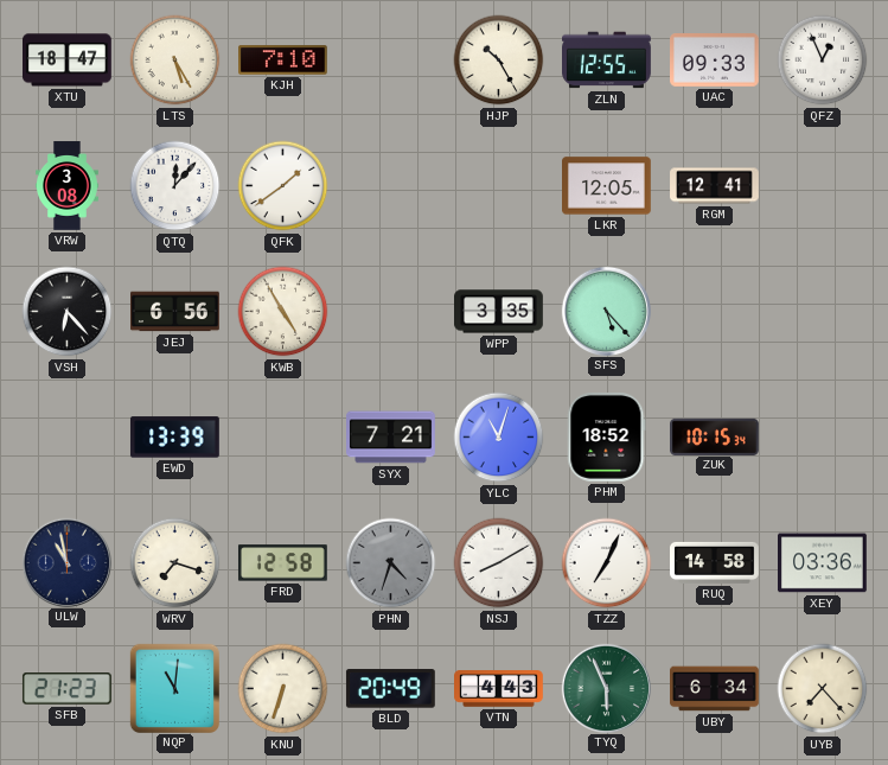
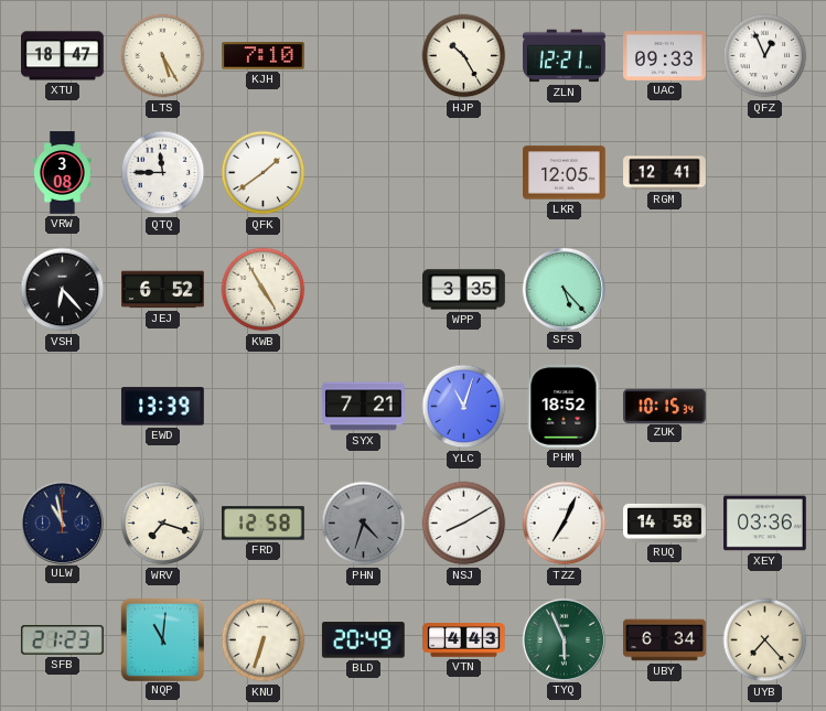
ZLN: 12:55 -> 12:21 (565, 56)
QTQ: 12:07 -> 11:45 (163, 173)
JEJ: 6:56 -> 6:52 (163, 290)
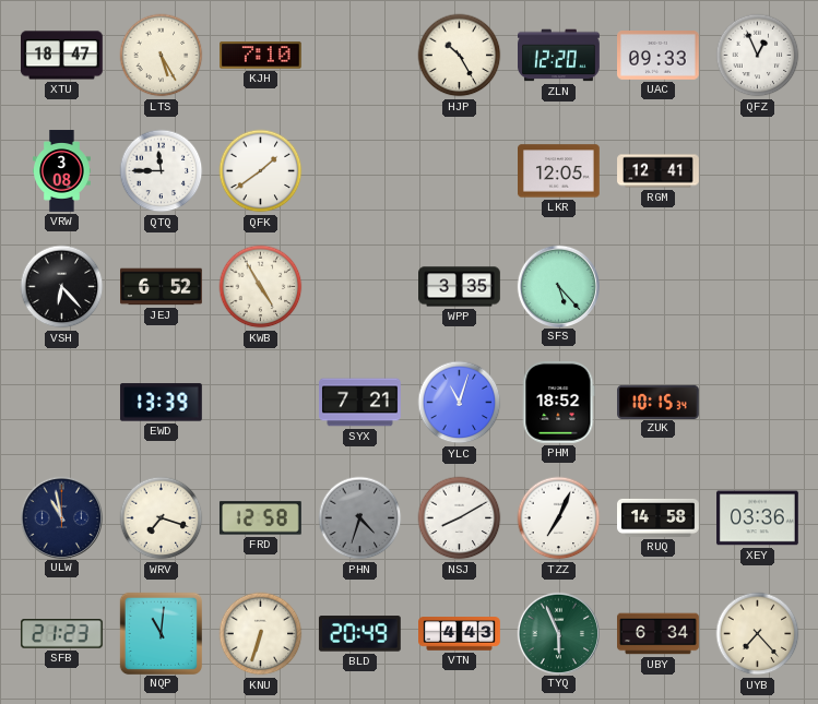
ZLN: 12:21 -> 12:20 (559, 56)
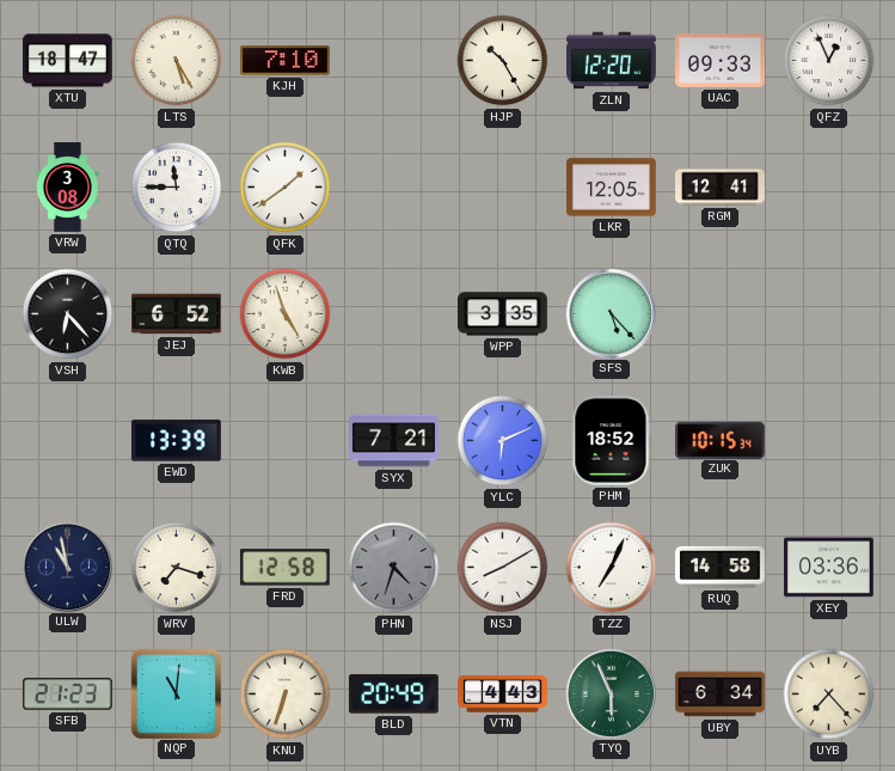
KWB: 4:55 -> 4:57 (286, 314)
YLC: 11:03 -> 6:11 (503, 441)
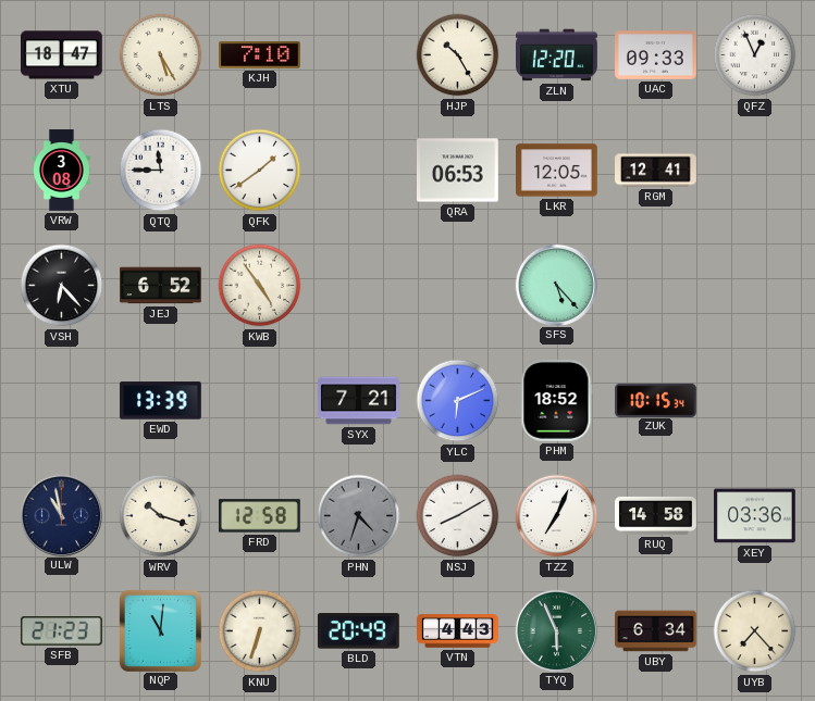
QRA: none -> 06:53 (458, 171)
KWB: 4:57 -> 4:54 (260, 286)
WPP: 3:35 -> none (503, 314)
WRV: 7:18 -> 10:18 (161, 516)
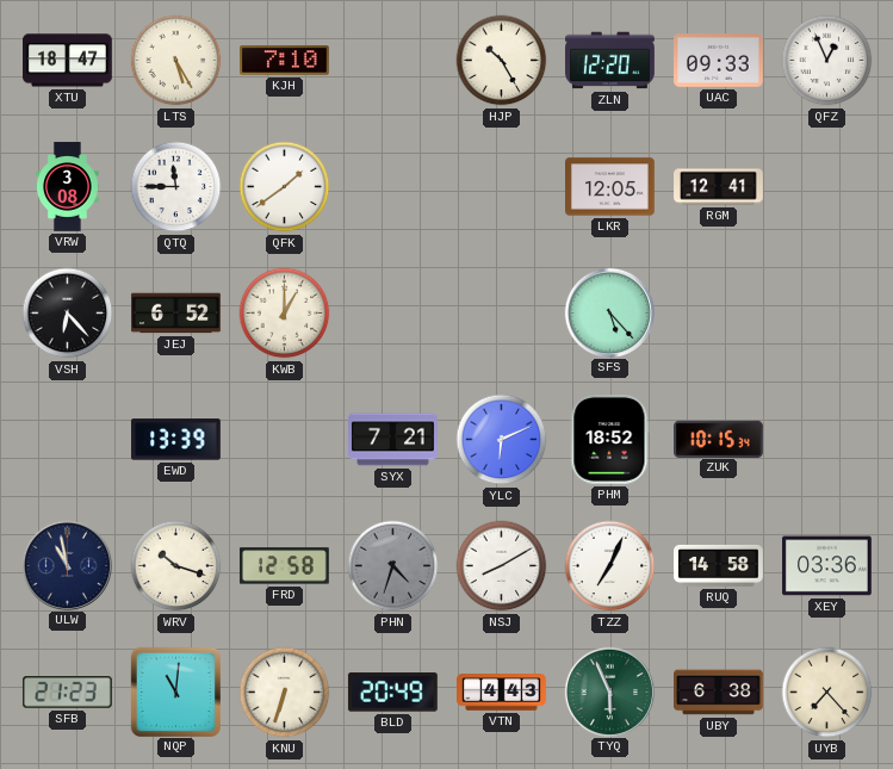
QRA: 06:53 -> none (458, 171)
KWB: 4:54 -> 1:00 (285, 314)
UBY: 6:34 -> 6:38 (719, 693)
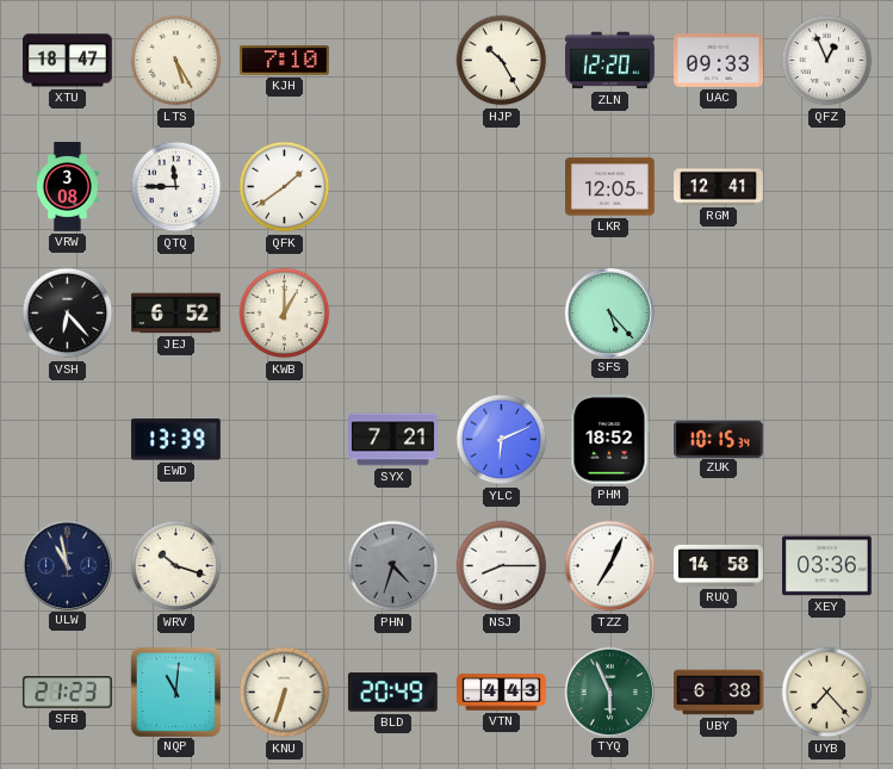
FRD: 12:58 -> none (284, 566)
NSJ: 8:10 -> 8:15 (502, 566)
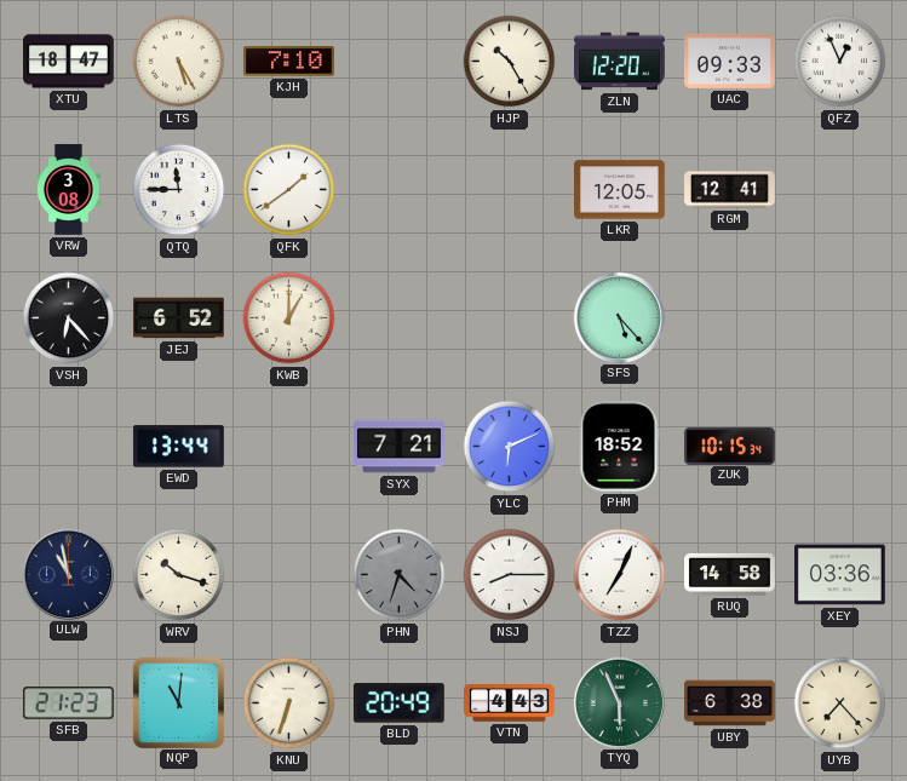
EWD: 13:39 -> 13:44 (178, 447)
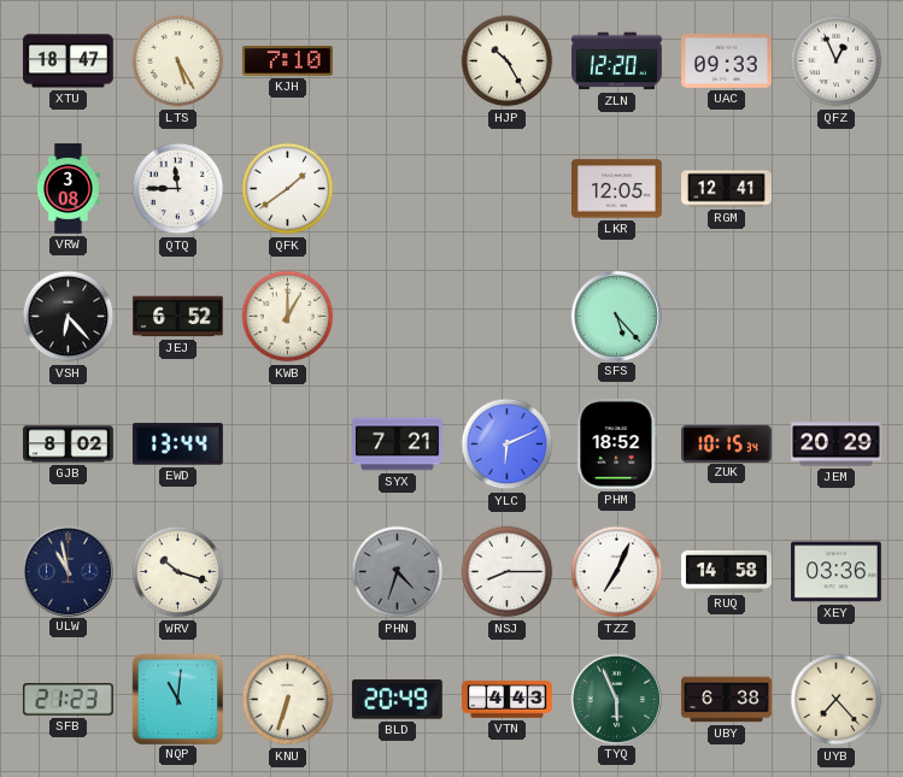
GJB: none -> 8:02 (69, 445)
JEM: none -> 20:29 (837, 445)
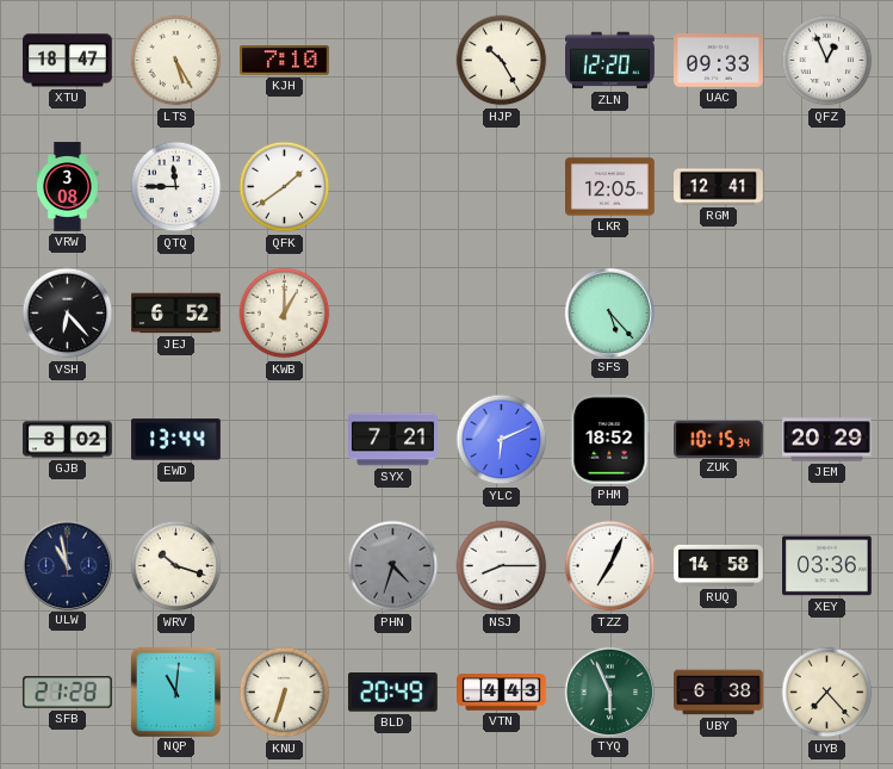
SFB: 21:23 -> 21:28 (67, 693)
